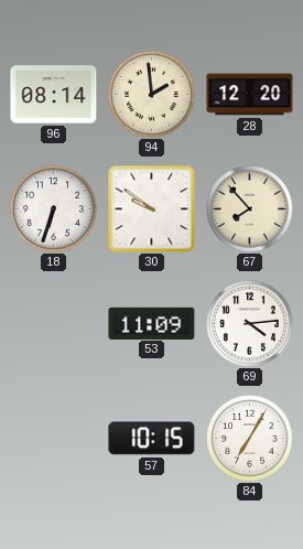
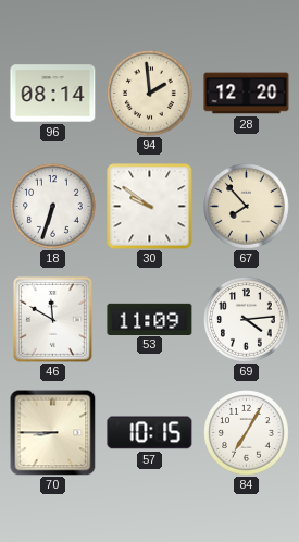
46: none -> 11:50 (53, 320)
70: none -> 8:45 (52, 432)
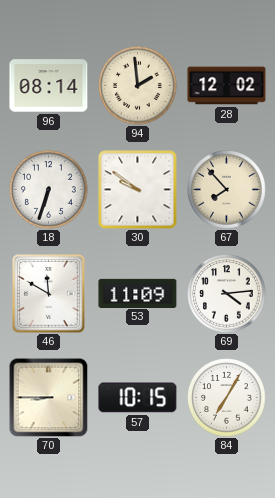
28: 12:20 -> 12:02 (227, 86)
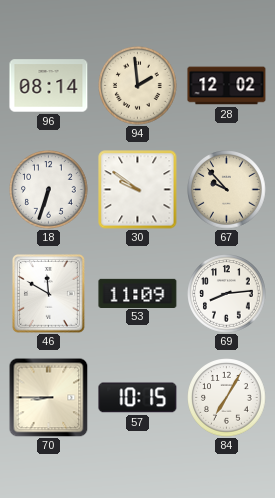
67: 7:53 -> 9:53 (227, 190)
69: 4:14 -> 8:14 (227, 294)
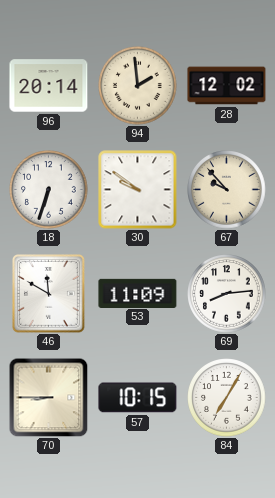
96: 08:14 -> 20:14 (49, 86)
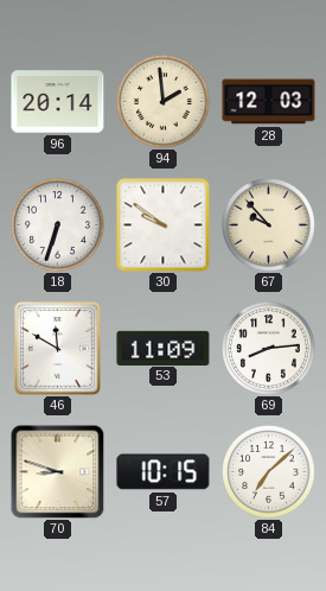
28: 12:02 -> 12:03 (269, 102)
70: 8:45 -> 8:48 (57, 471)
84: 7:05 -> 7:08 (269, 472)
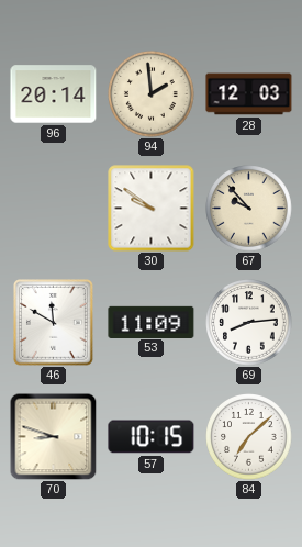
18: 6:33 -> none (58, 225)
